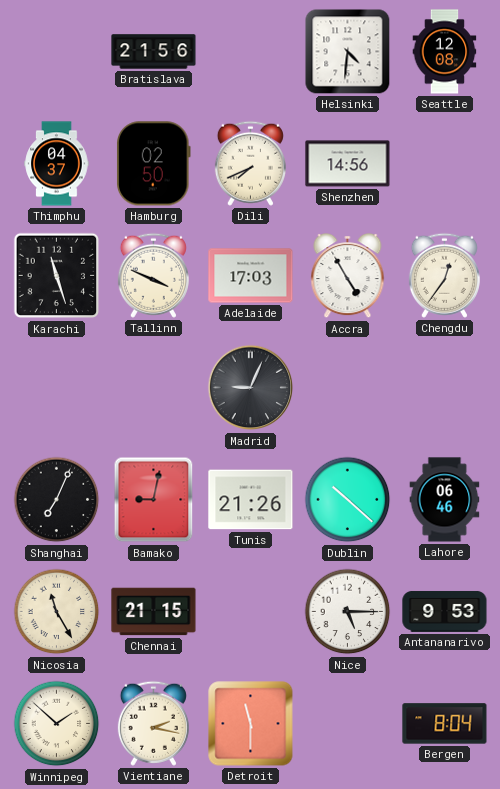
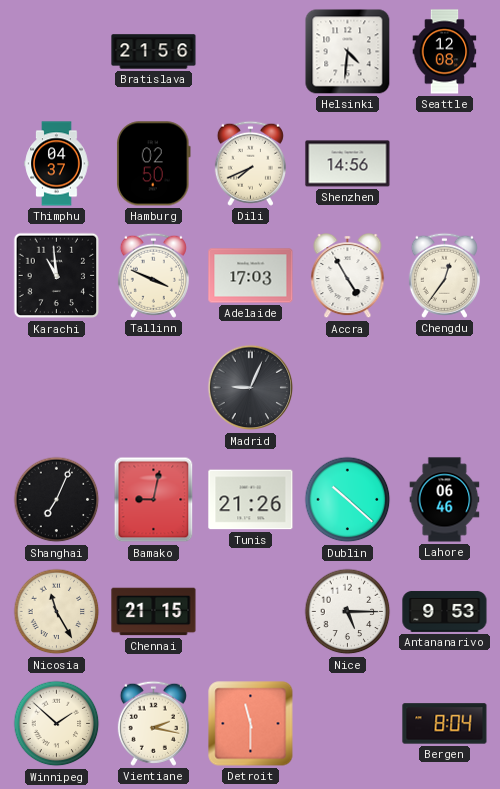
Karachi: 11:27 -> 10:59 (57, 276)
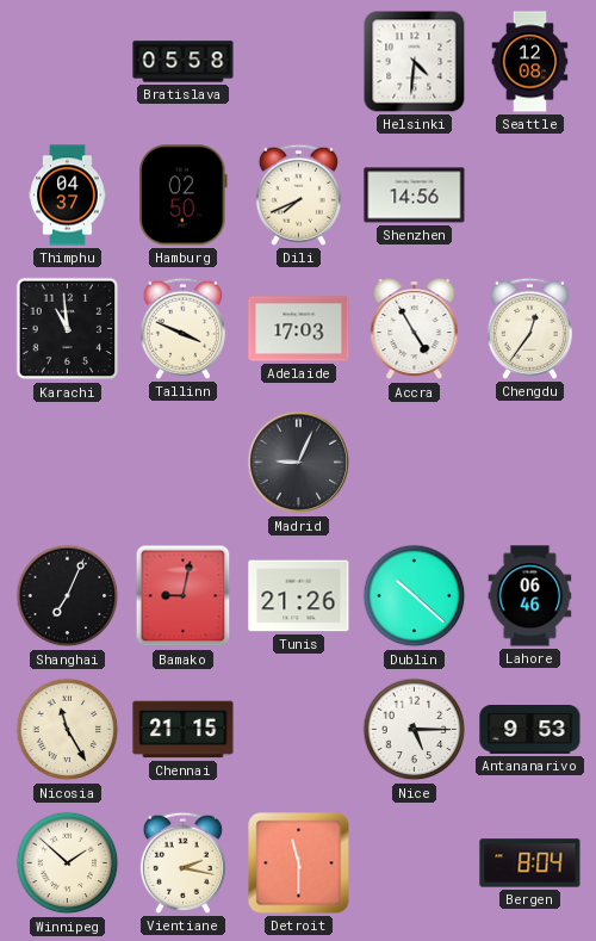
Bratislava: 21:56 -> 05:58 (184, 62)
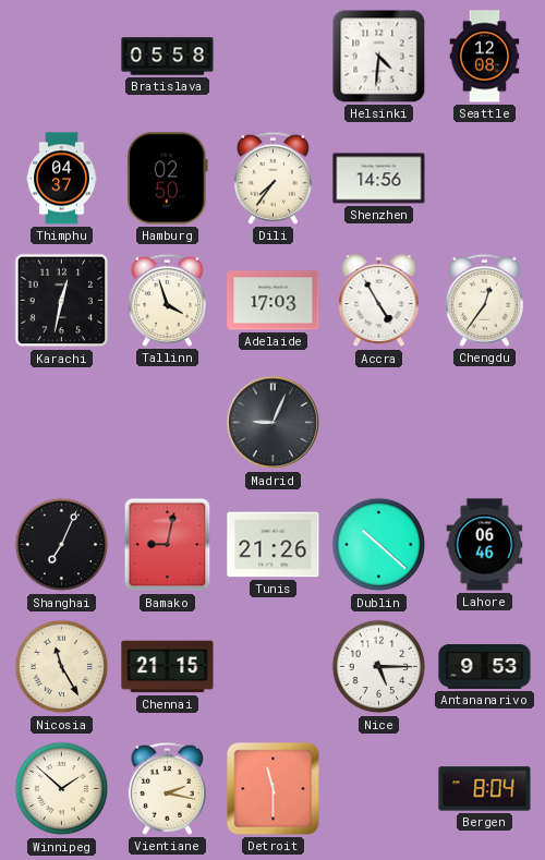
Dili: 7:41 -> 7:36 (272, 178)
Karachi: 10:59 -> 12:32 (62, 301)
Tallinn: 3:49 -> 3:57 (167, 300)
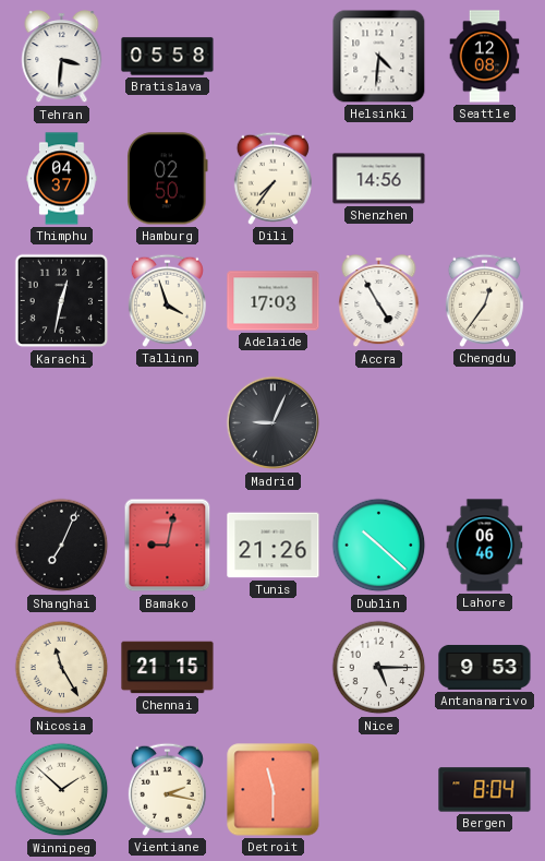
Tehran: none -> 3:31 (62, 58)
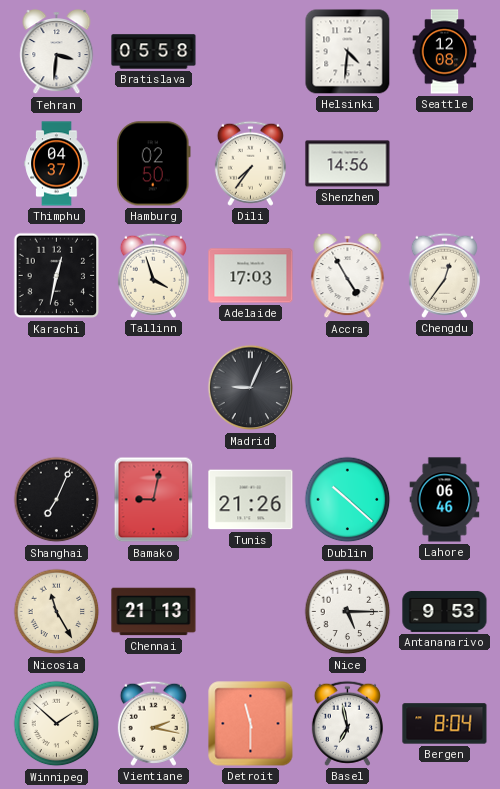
Chennai: 21:15 -> 21:13 (154, 612)
Basel: none -> 6:58 (347, 723)
